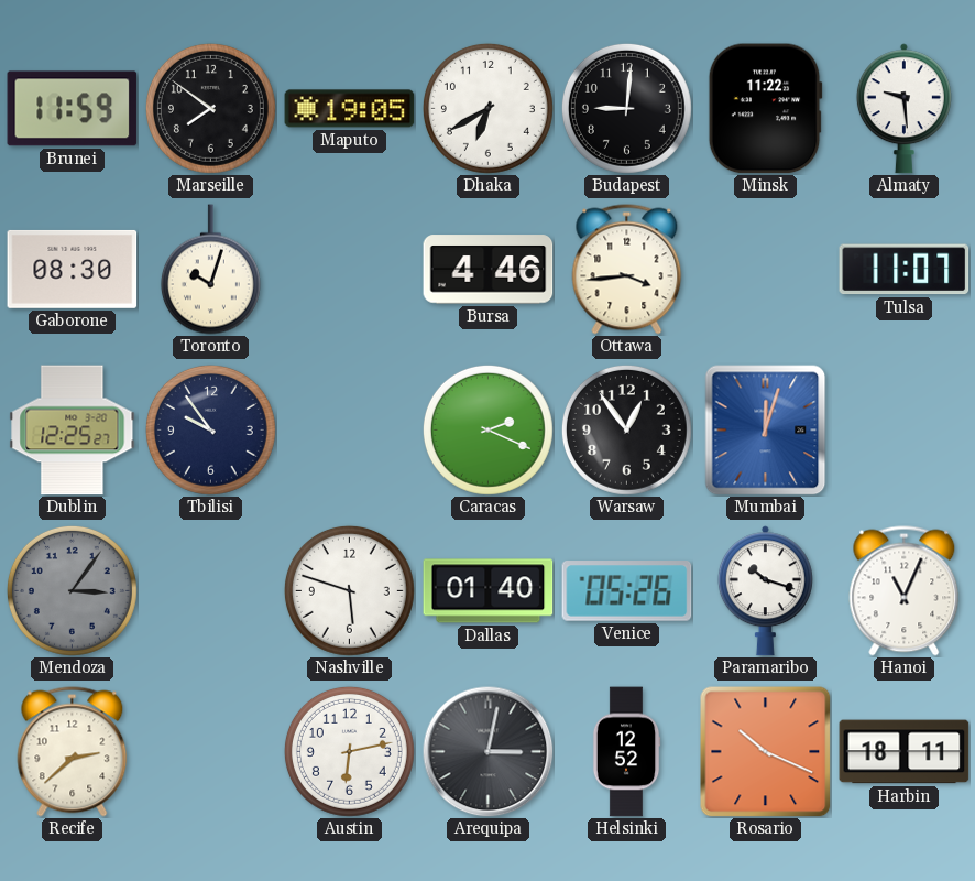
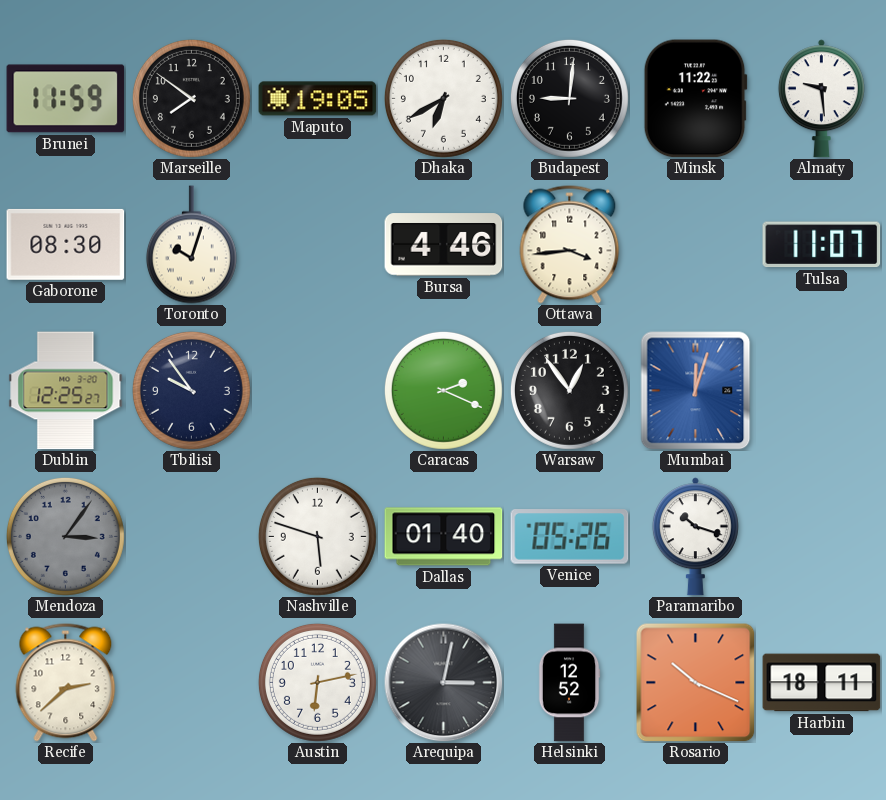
Hanoi: 11:04 -> none (905, 591)
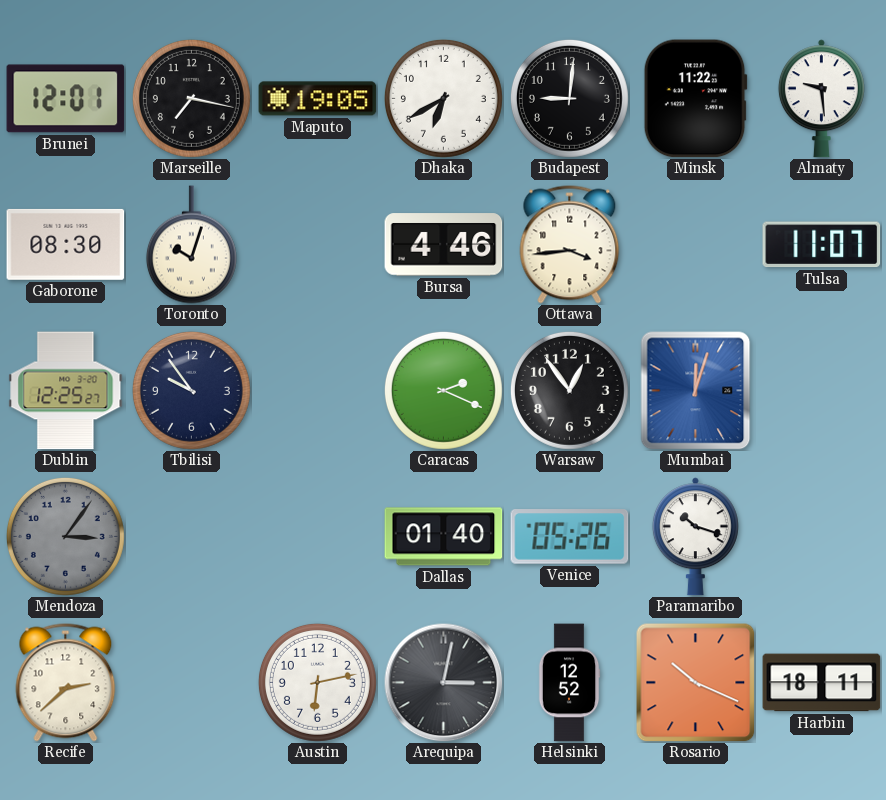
Brunei: 11:59 -> 12:01 (66, 99)
Marseille: 7:51 -> 7:17 (191, 98)
Nashville: 5:48 -> none (317, 536)
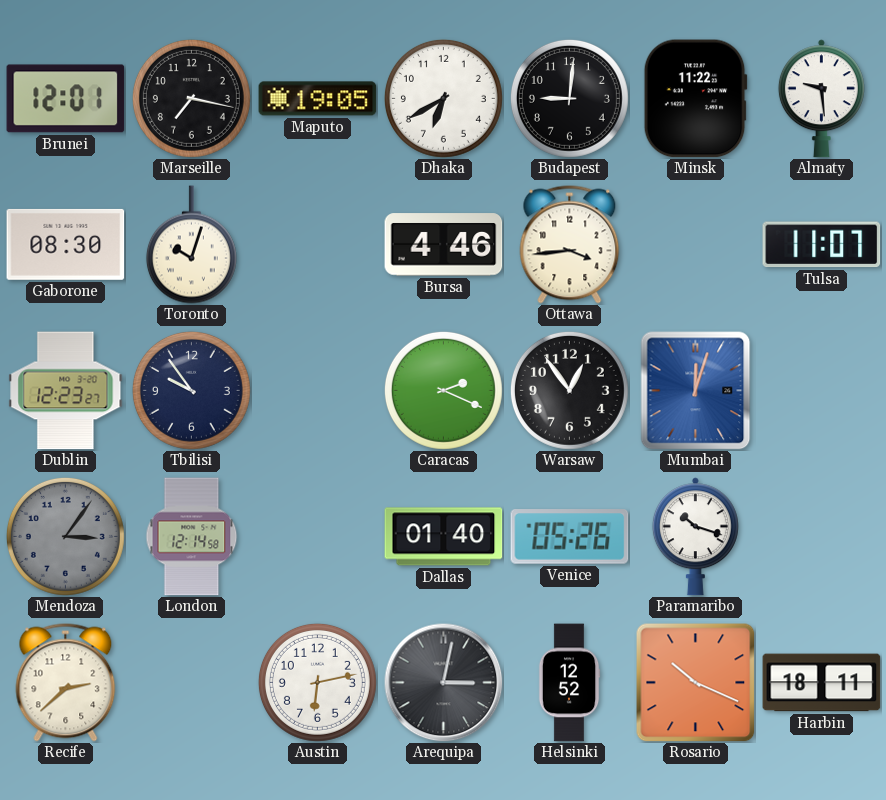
Dublin: 12:25 -> 12:23 (66, 391)
London: none -> 12:14 (192, 537)
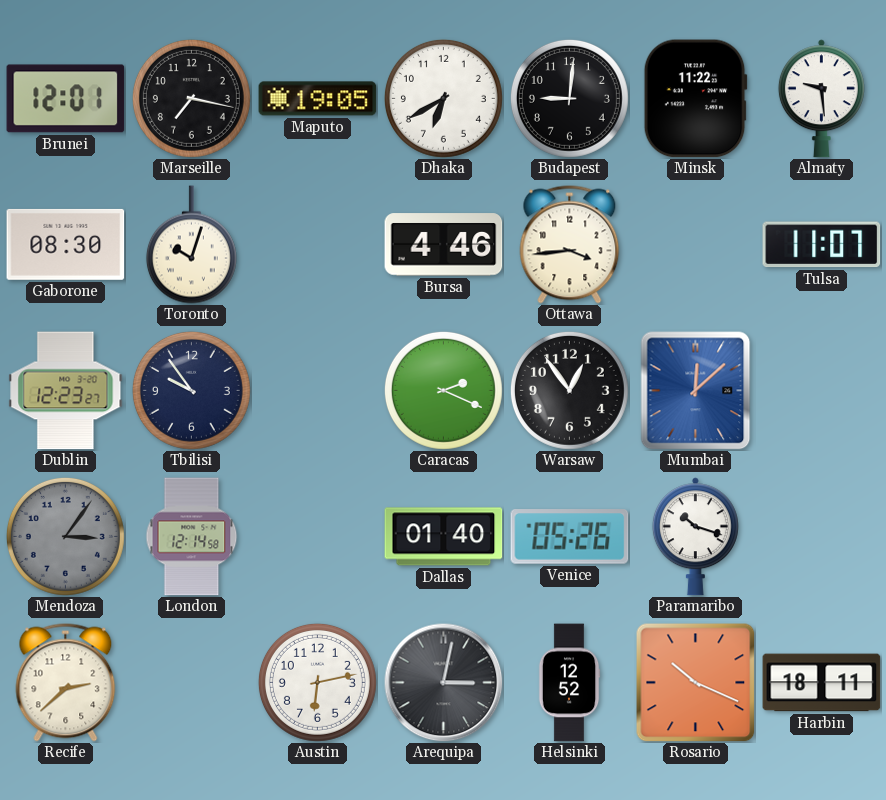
Mumbai: 12:03 -> 12:08 (696, 391)
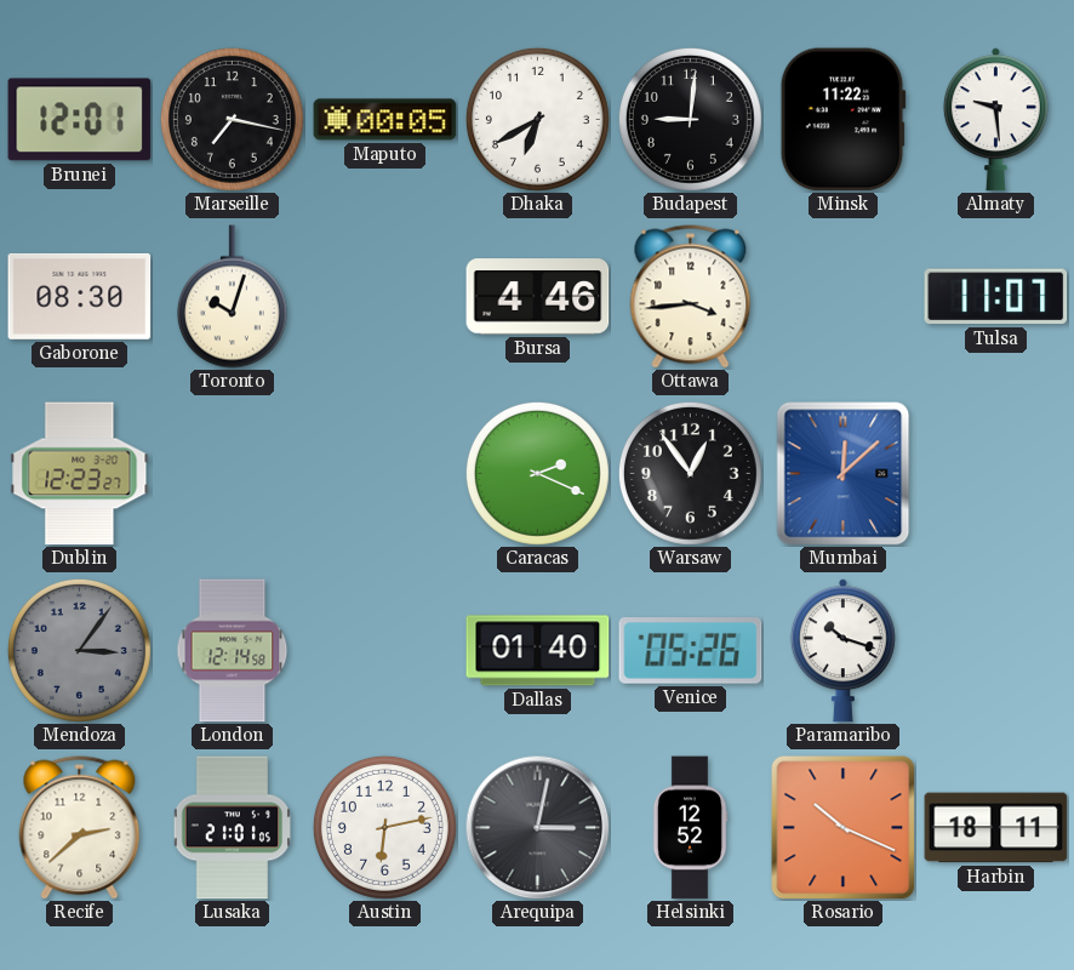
Maputo: 19:05 -> 00:05 (385, 120)
Tbilisi: 9:54 -> none (191, 390)
Lusaka: none -> 21:01 (233, 828)
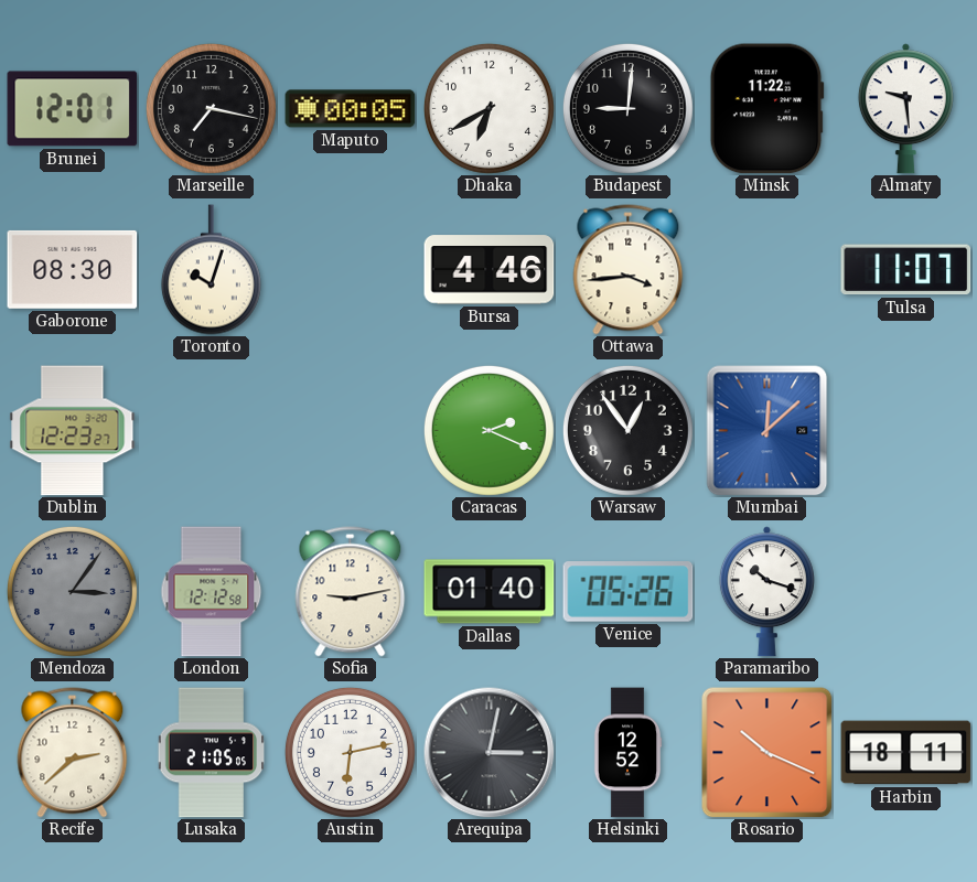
London: 12:14 -> 12:12 (212, 592)
Sofia: none -> 9:13 (351, 592)
Lusaka: 21:01 -> 21:05 (212, 753)
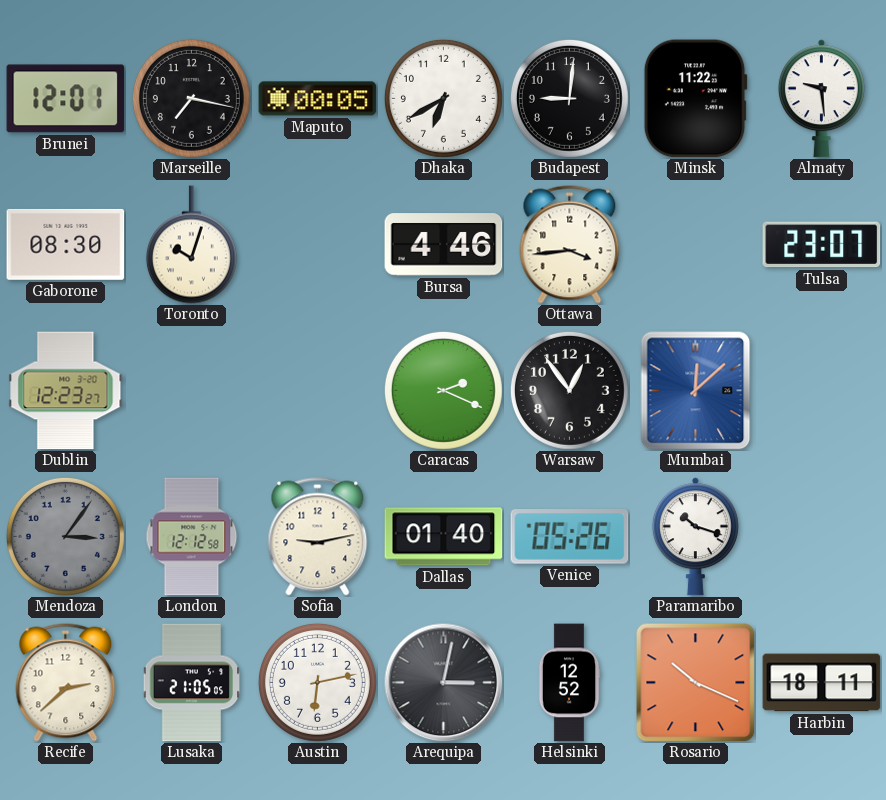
Tulsa: 11:07 -> 23:07 (822, 245)
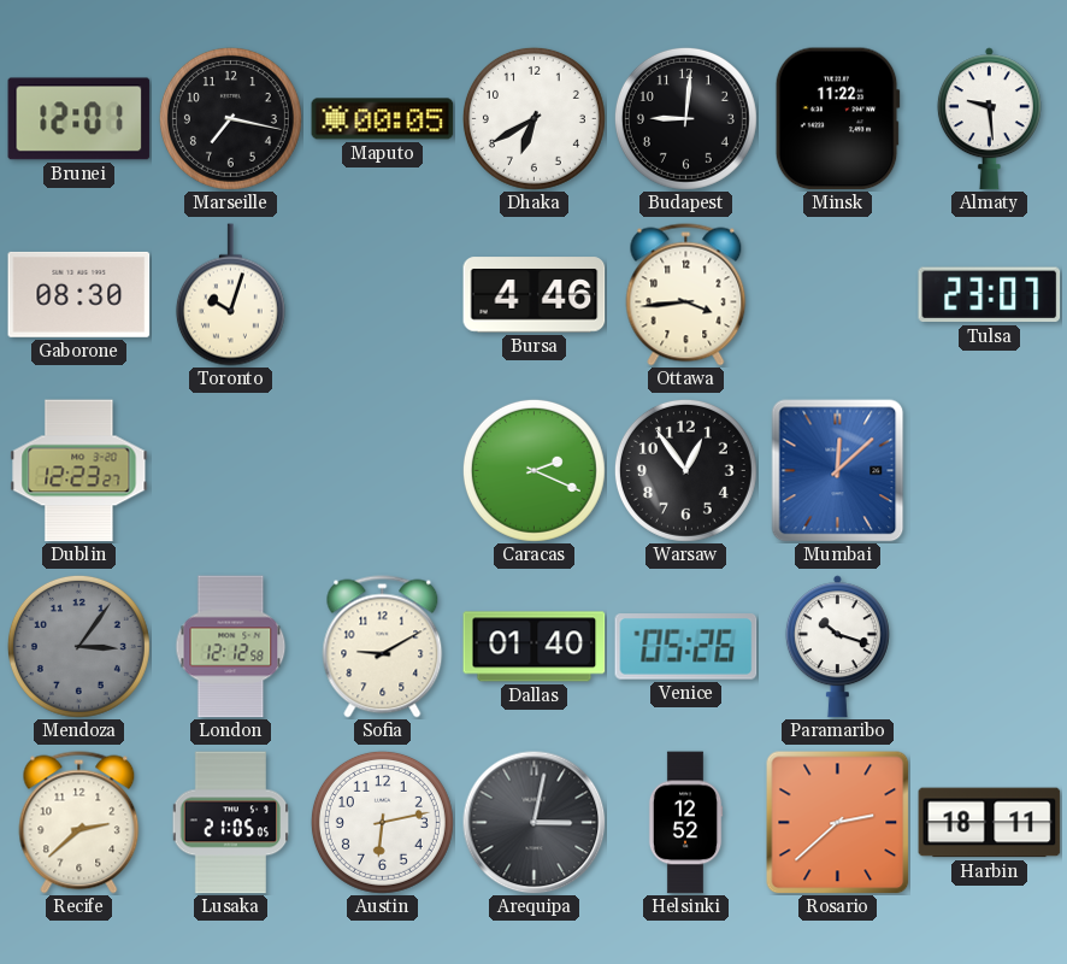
Sofia: 9:13 -> 9:10 (383, 647)
Rosario: 10:19 -> 2:38 (838, 823)
